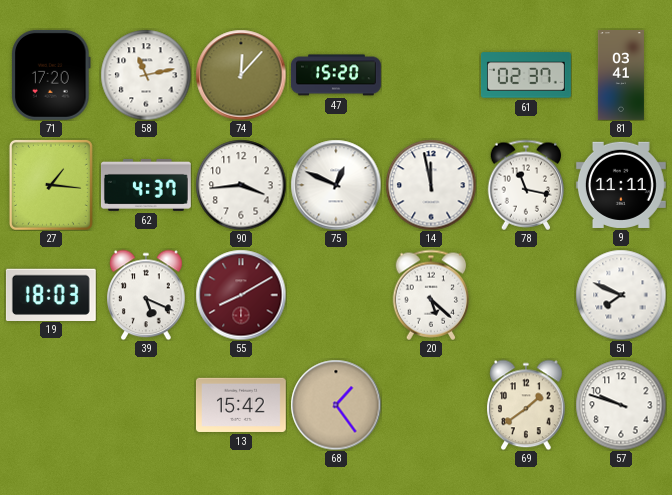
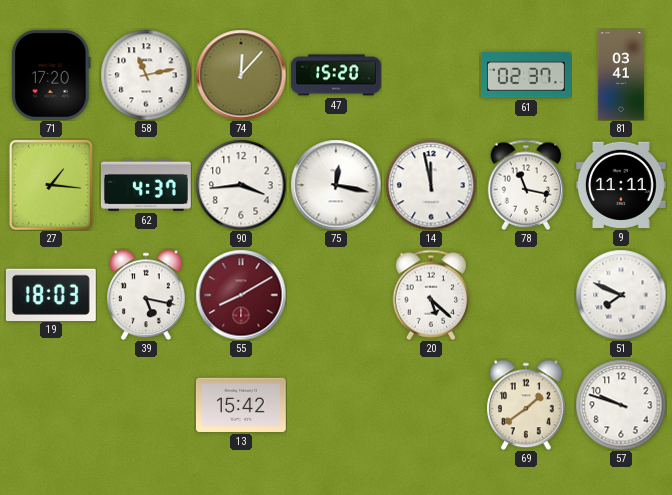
75: 12:49 -> 12:17 (336, 185)
39: 5:19 -> 5:17 (147, 295)
68: 1:24 -> none (336, 405)
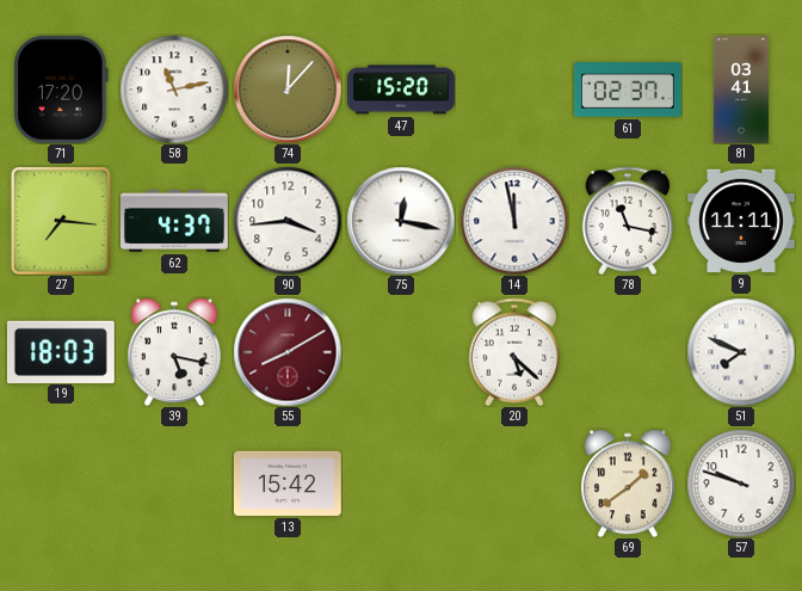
27: 1:16 -> 7:16 (61, 221)
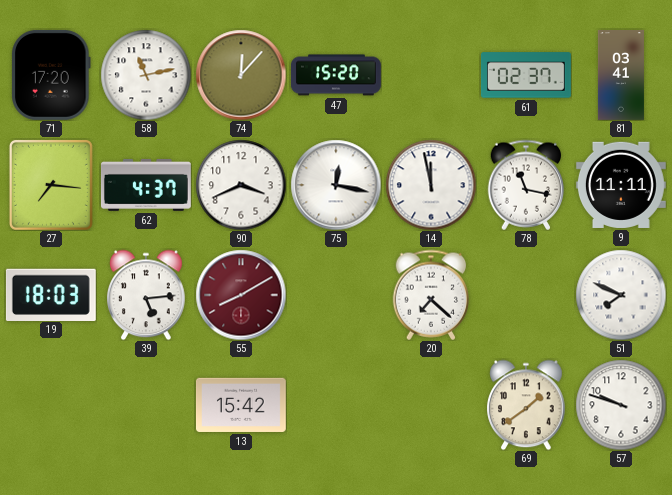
90: 3:44 -> 3:41 (241, 185)
39: 5:17 -> 5:14 (147, 295)
20: 5:22 -> 7:22 (431, 295)
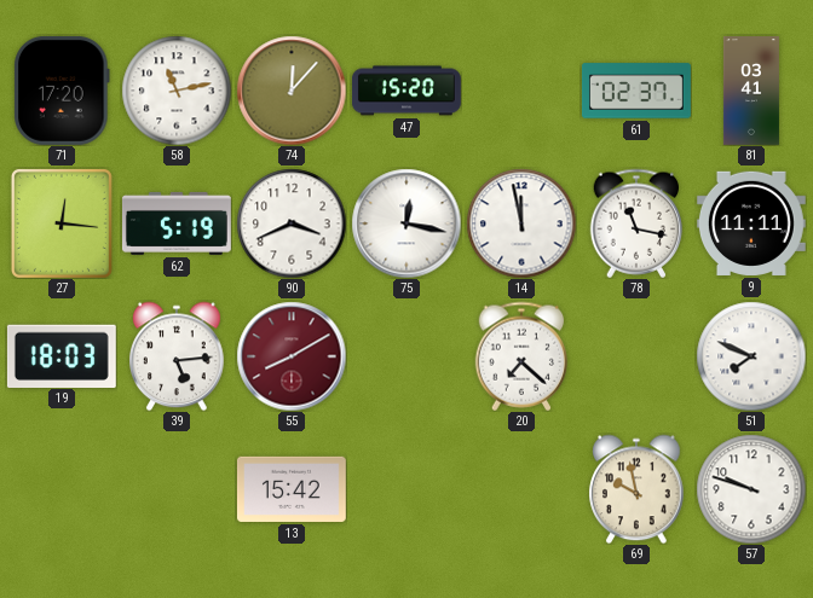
27: 7:16 -> 12:16 (62, 223)
62: 4:37 -> 5:19 (177, 223)
69: 1:39 -> 9:58 (638, 489)
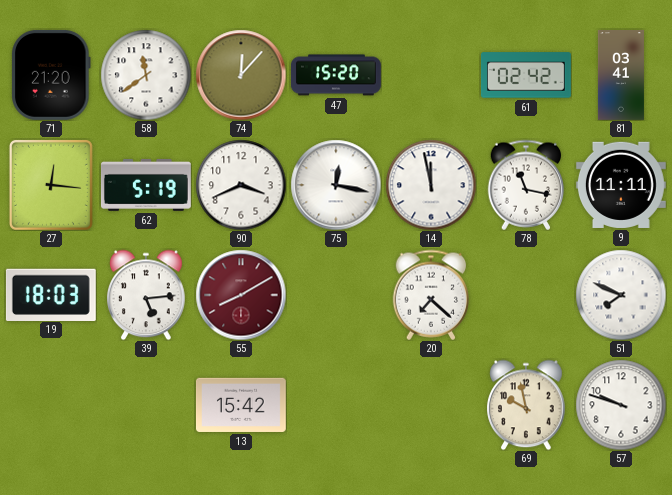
71: 17:20 -> 21:20 (51, 75)
58: 11:13 -> 11:39 (146, 75)
61: 02:37 -> 02:42 (526, 75)
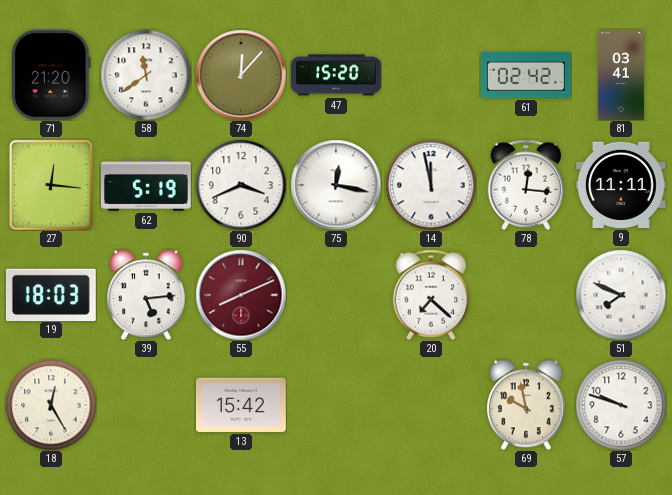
78: 11:17 -> 12:16 (526, 185)
55: 8:10 -> 8:11 (241, 295)
18: none -> 12:25 (51, 405)
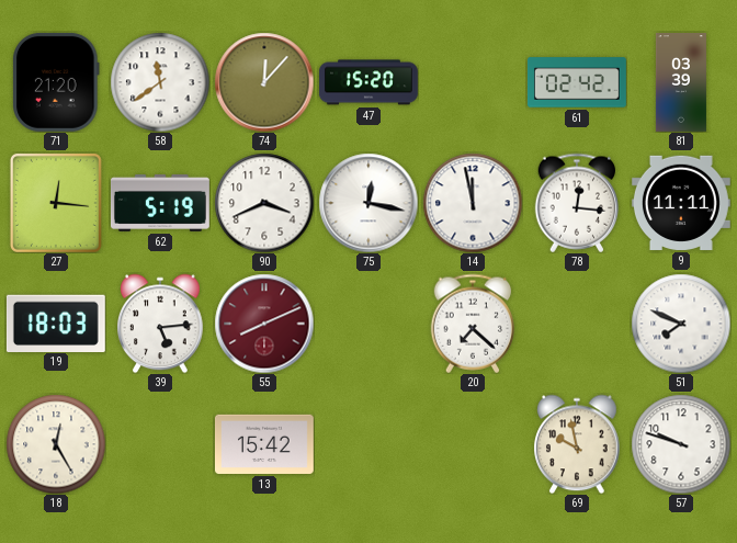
81: 03:41 -> 03:39 (681, 83)
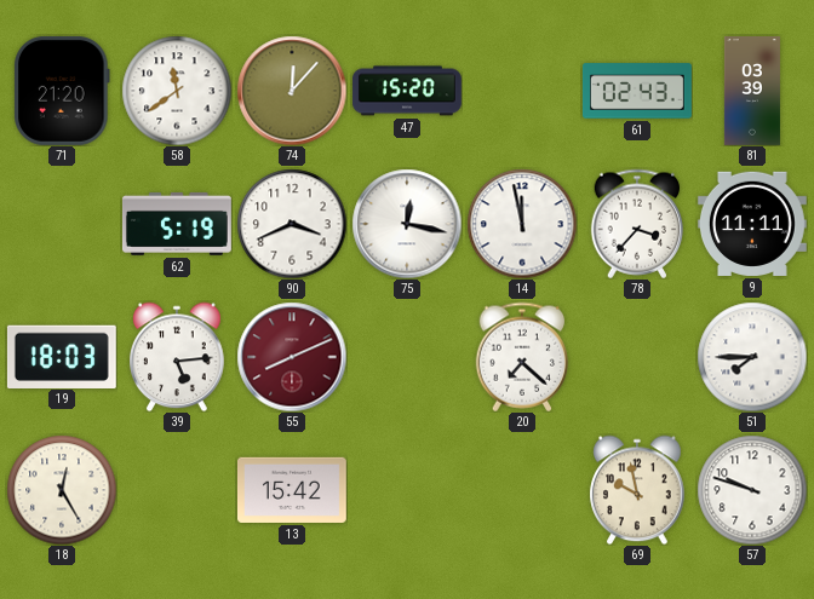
61: 02:42 -> 02:43 (637, 91)
27: 12:16 -> none (56, 203)
78: 12:16 -> 3:37 (637, 224)
51: 7:49 -> 7:45 (752, 357)
